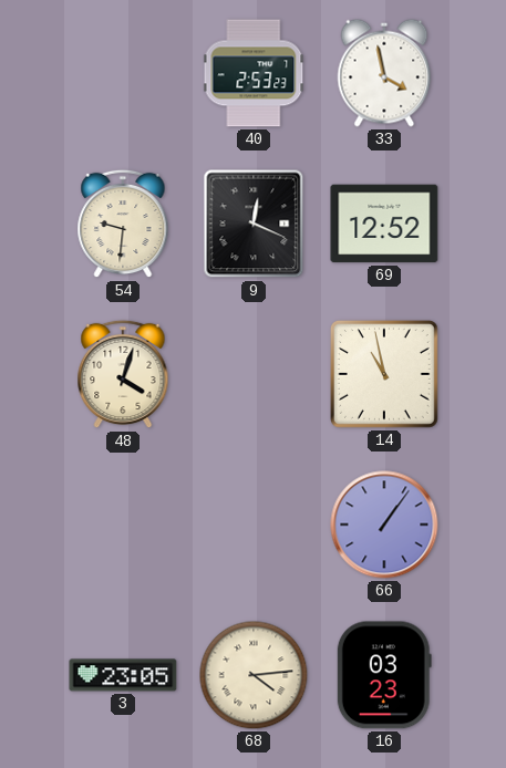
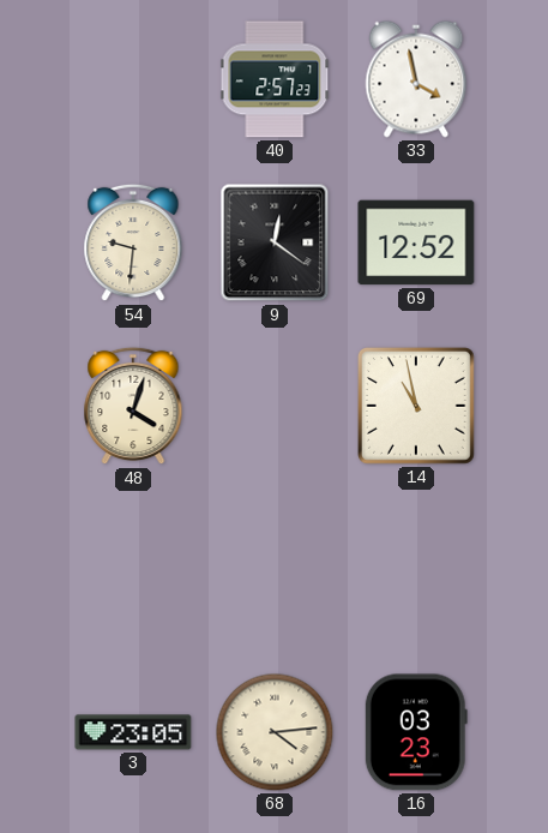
40: 2:53 -> 2:57 (275, 79)
9: 12:19 -> 12:21 (275, 242)
66: 1:06 -> none (384, 525)
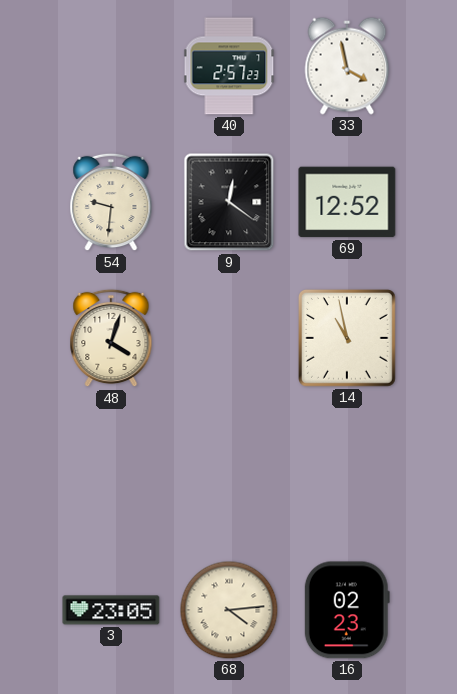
16: 03:23 -> 02:23 (347, 610)
